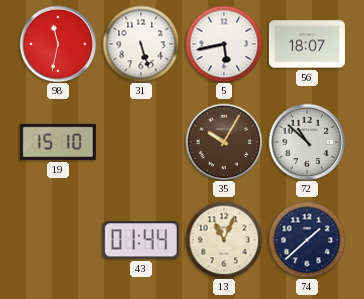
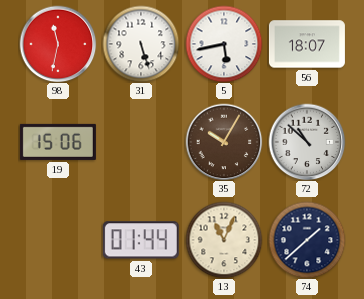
19: 15:10 -> 15:06 (58, 142)
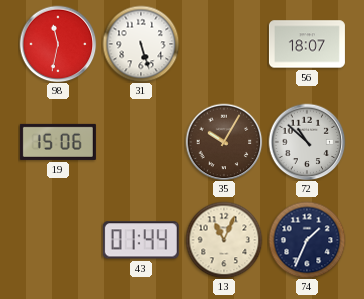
5: 5:43 -> none (224, 44)
74: 1:38 -> 1:34 (307, 240)
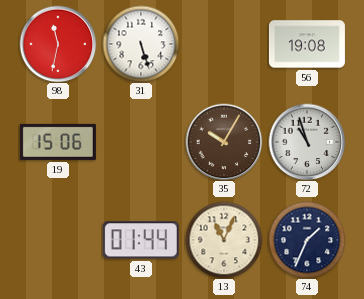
56: 18:07 -> 19:08 (307, 44)
72: 10:52 -> 10:57 (307, 142)
